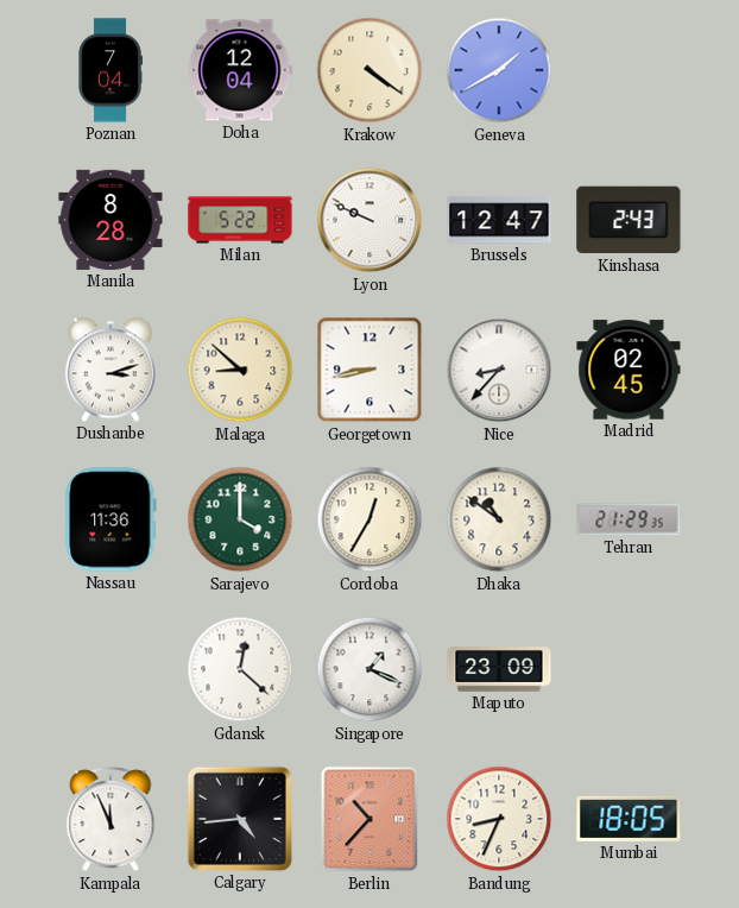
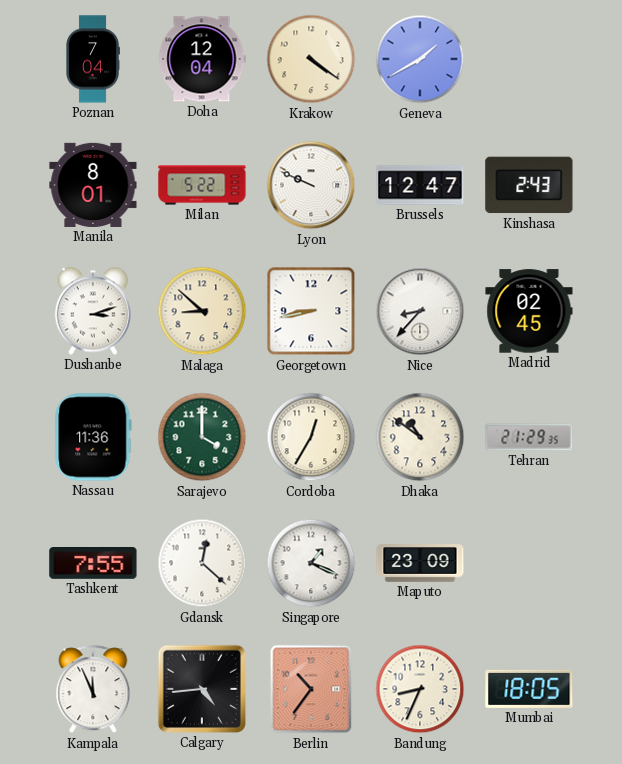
Manila: 8:28 -> 8:01 (93, 185)
Tashkent: none -> 7:55 (93, 564)
Berlin: 10:37 -> 10:36 (311, 689)
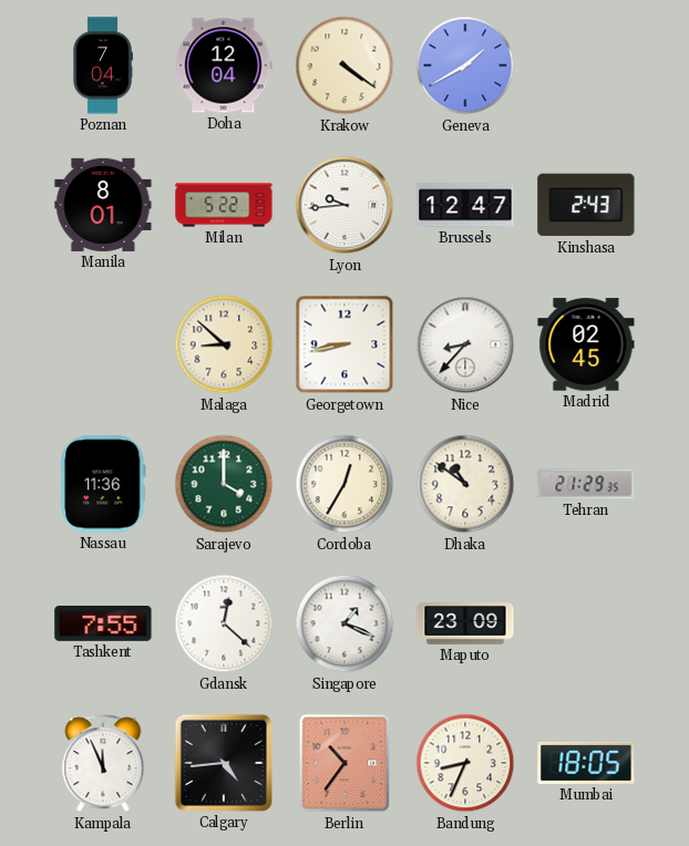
Lyon: 9:49 -> 9:44 (344, 205)
Dushanbe: 3:12 -> none (92, 311)
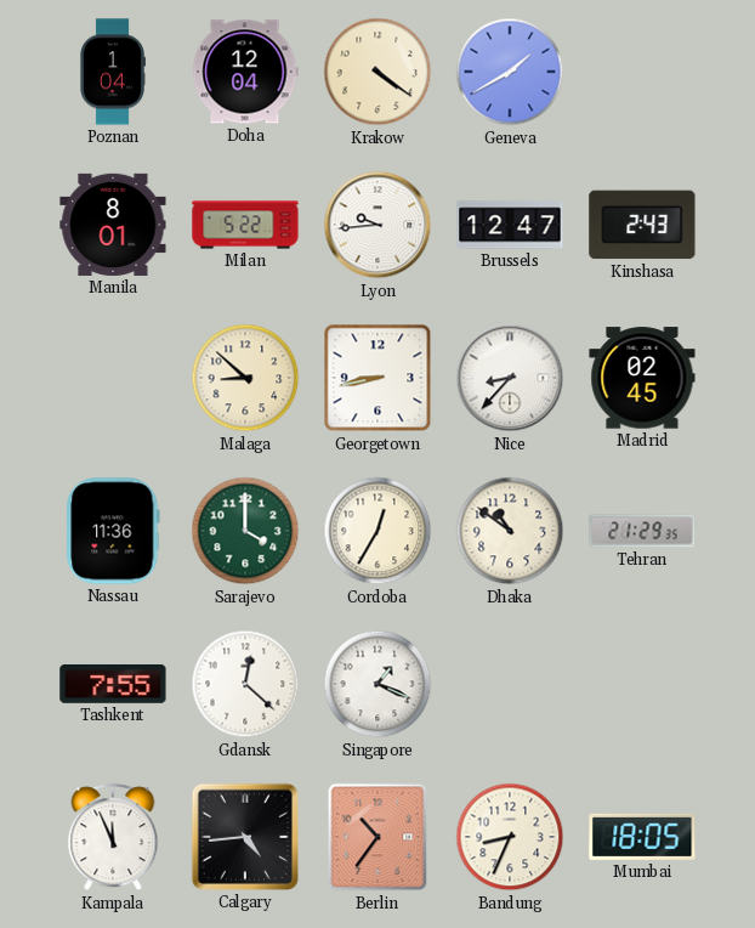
Poznan: 7:04 -> 1:04 (113, 72)
Maputo: 23:09 -> none (465, 623)
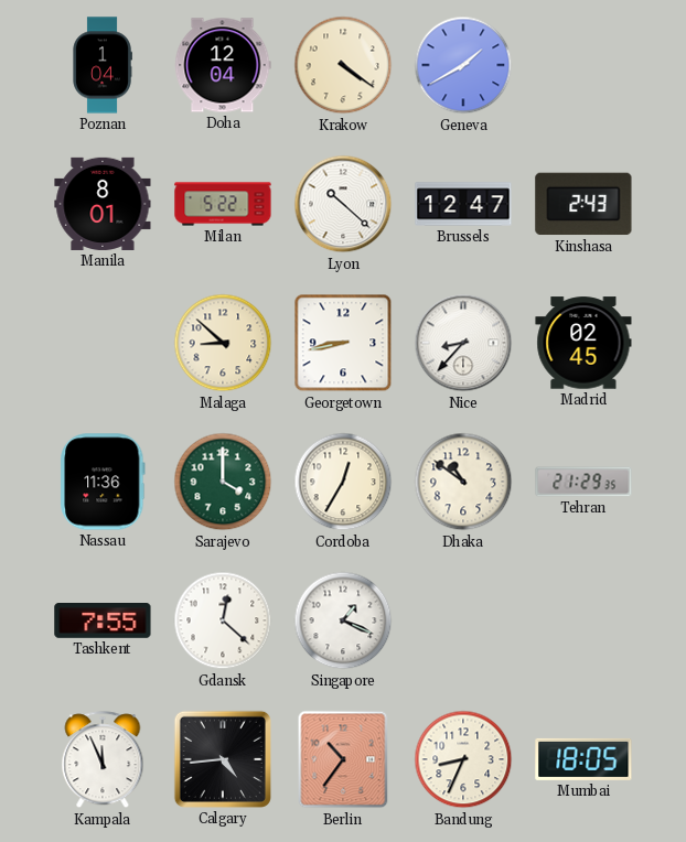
Lyon: 9:44 -> 10:22 (343, 204)
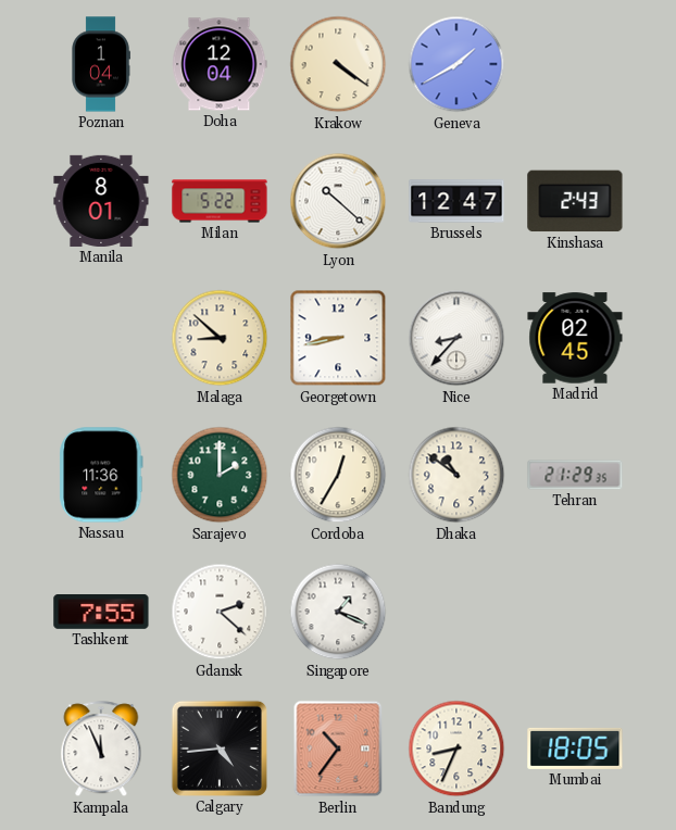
Sarajevo: 4:00 -> 2:00 (220, 475)
Gdansk: 12:22 -> 2:22 (220, 612)
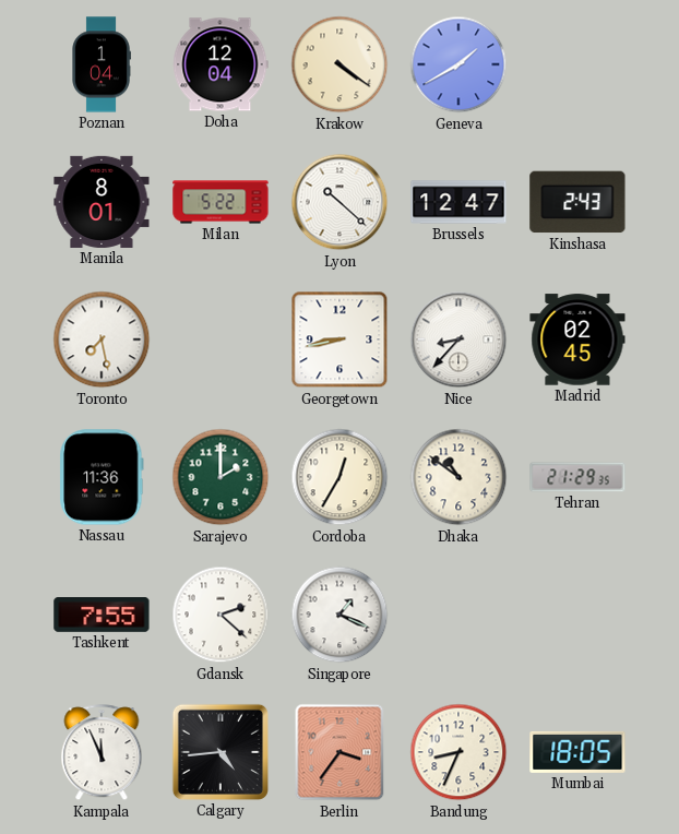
Toronto: none -> 7:28 (102, 339)
Malaga: 8:52 -> none (220, 338)
Berlin: 10:36 -> 3:36 (339, 752)
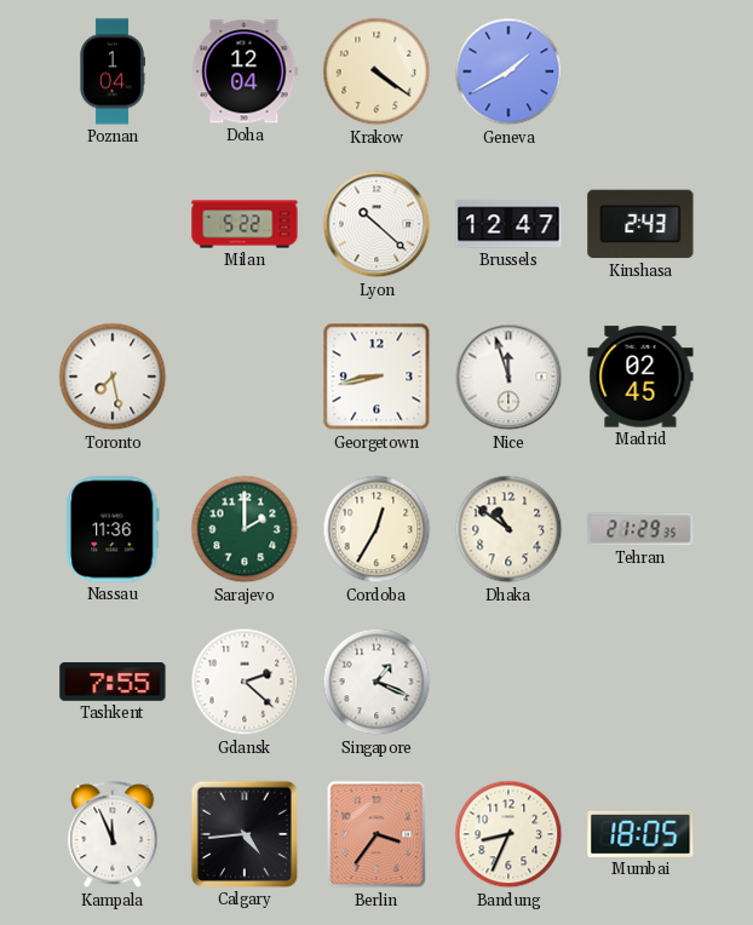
Manila: 8:01 -> none (102, 202)
Nice: 8:37 -> 11:57 (508, 377)
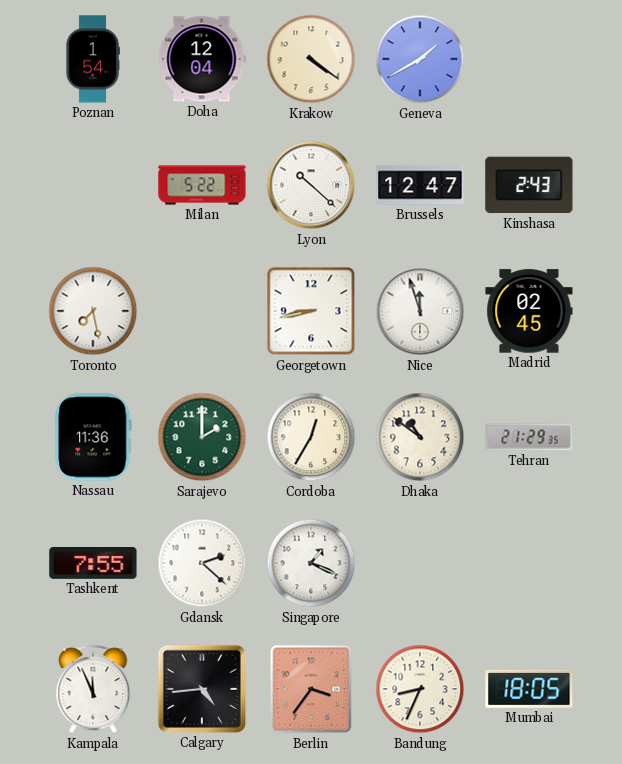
Poznan: 1:04 -> 1:54 (93, 59)
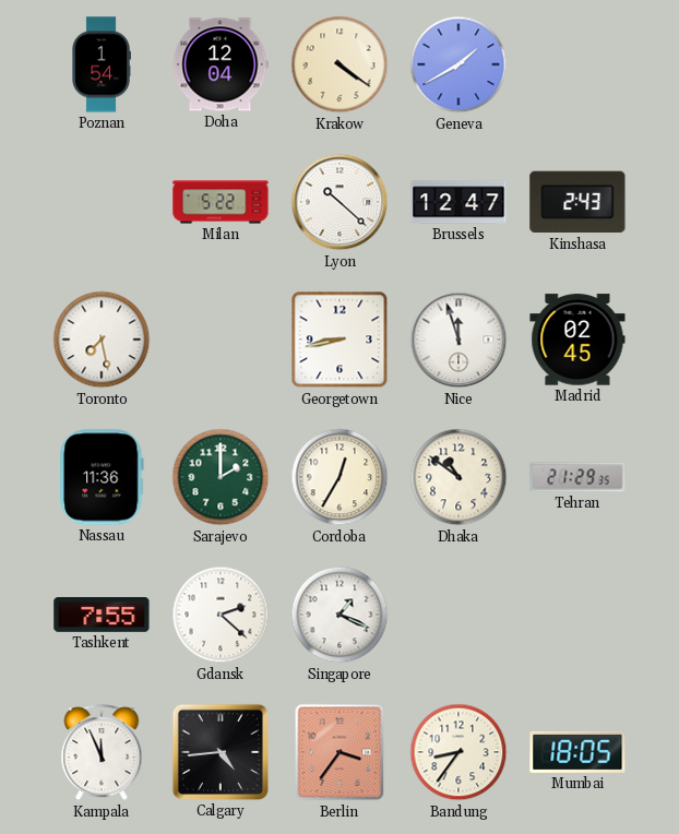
Bandung: 8:34 -> 8:36 (458, 752)
